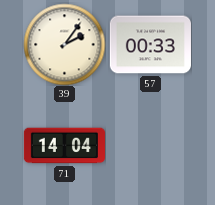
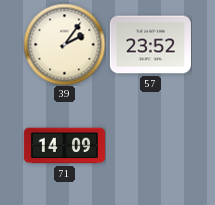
57: 00:33 -> 23:52 (150, 45)
71: 14:04 -> 14:09 (64, 146)
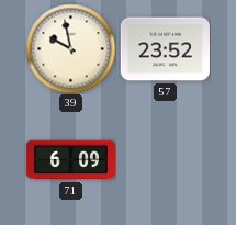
39: 2:06 -> 9:58 (70, 48)
71: 14:09 -> 6:09 (70, 160)
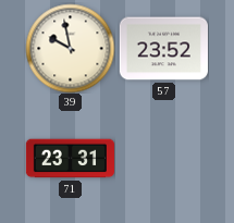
71: 6:09 -> 23:31 (70, 159)
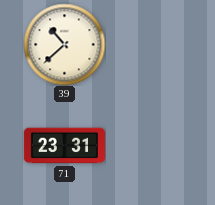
39: 9:58 -> 10:38 (64, 44)
57: 23:52 -> none (163, 49)
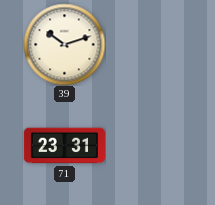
39: 10:38 -> 10:12 (64, 44)
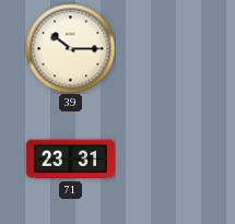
39: 10:12 -> 10:15 (70, 48)
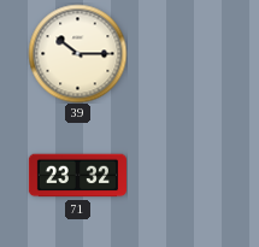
71: 23:31 -> 23:32 (77, 176)
